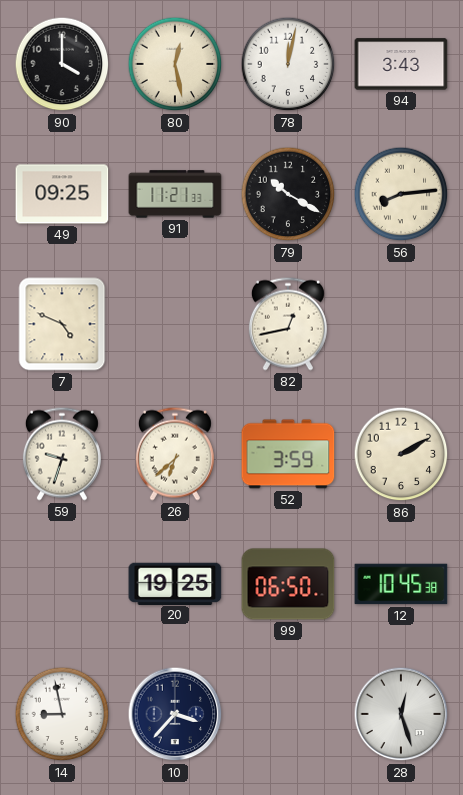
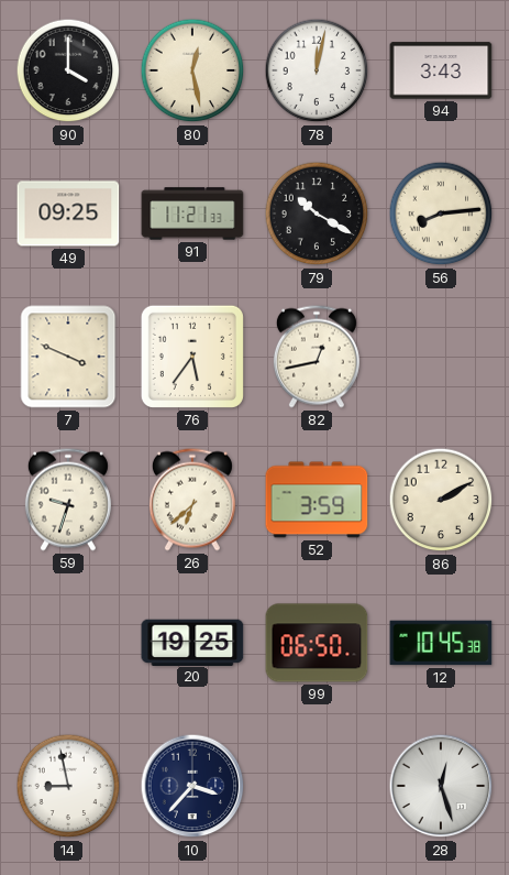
7: 4:49 -> 3:49 (68, 357)
76: none -> 5:36 (192, 357)
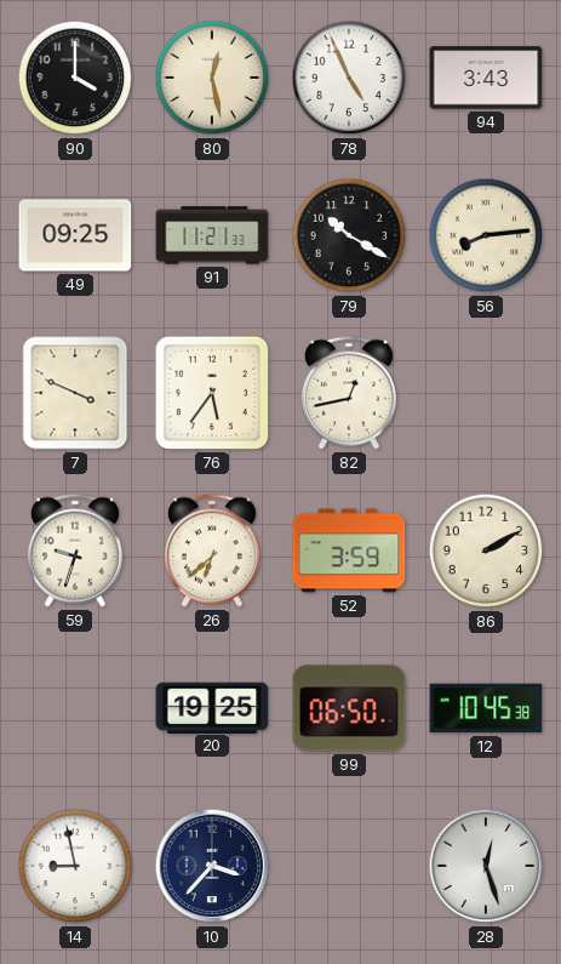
78: 12:02 -> 4:56 (349, 78)
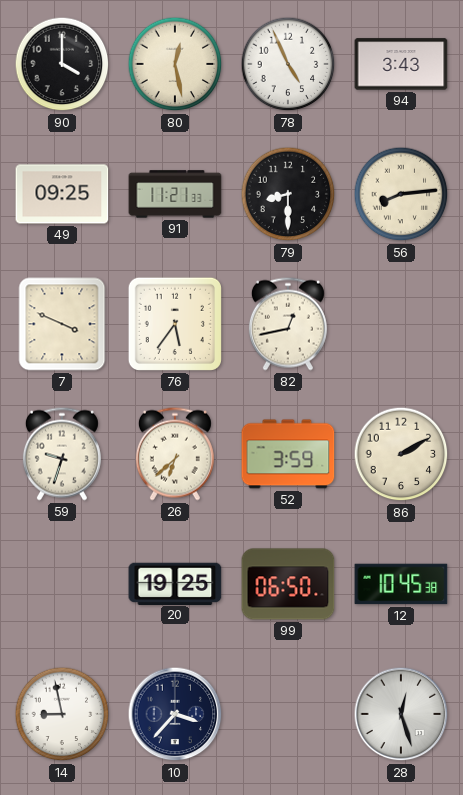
79: 10:20 -> 8:30 (288, 194)
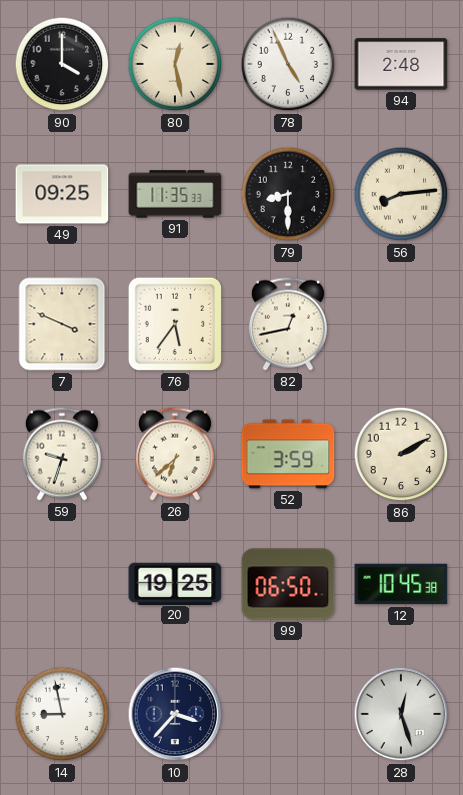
94: 3:43 -> 2:48 (401, 64)
91: 11:21 -> 11:35 (175, 194)
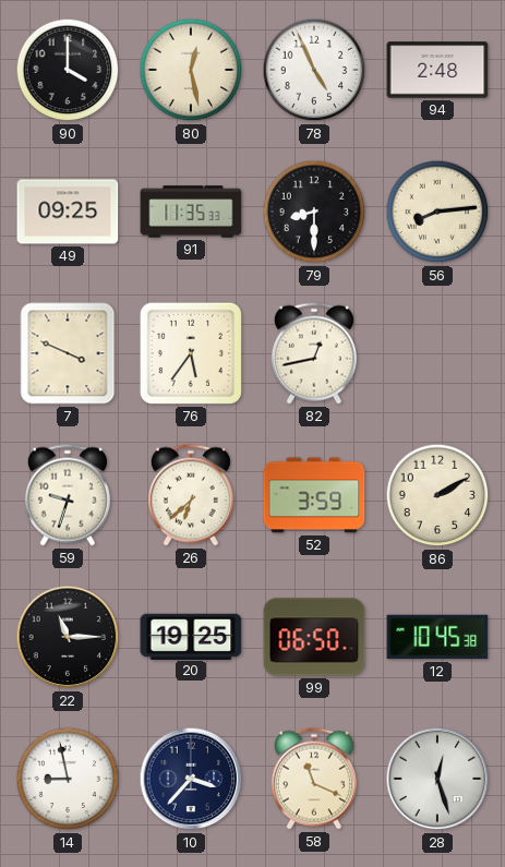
22: none -> 11:15 (68, 637)
58: none -> 11:19 (314, 779)
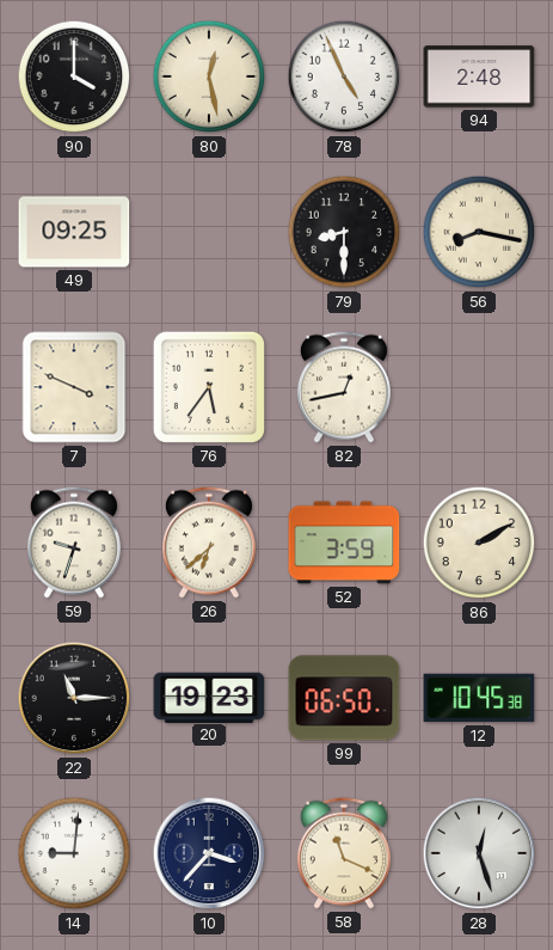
91: 11:35 -> none (191, 212)
56: 8:14 -> 8:17 (479, 232)
20: 19:25 -> 19:23 (209, 697)
14: 8:58 -> 9:01 (74, 853)
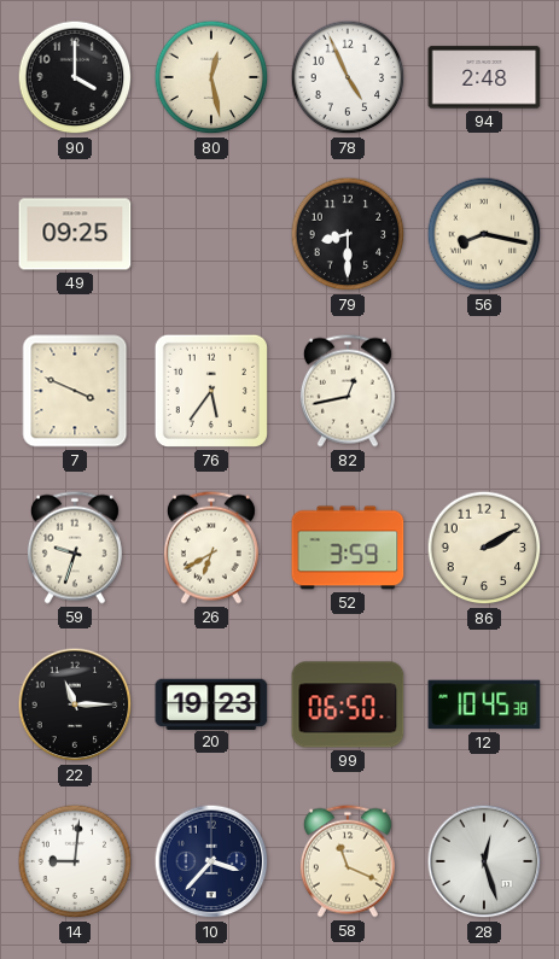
26: 6:38 -> 6:40 (211, 548)
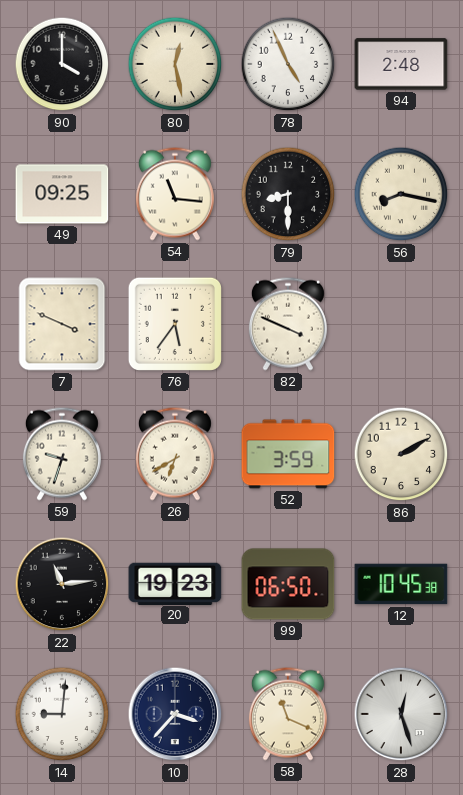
54: none -> 11:16 (175, 194)
82: 12:43 -> 3:49 (288, 324)
22: 11:15 -> 11:14 (62, 584)
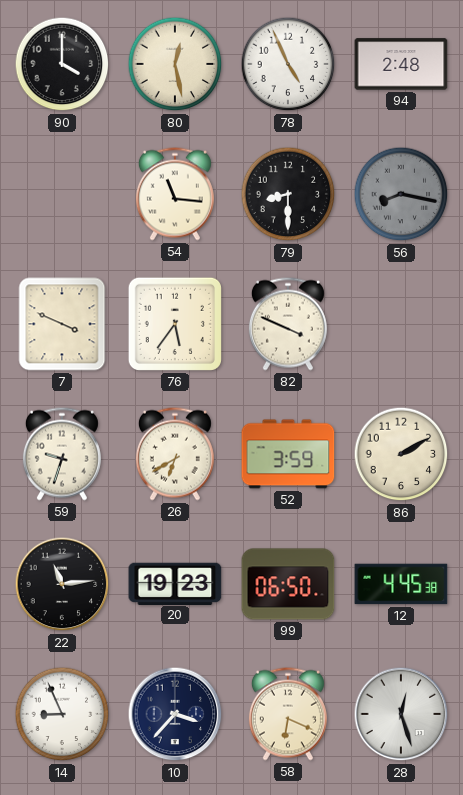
49: 09:25 -> none (62, 194)
56 dial: cream -> grey (401, 194)
12: 10:45 -> 4:45 (401, 584)
14: 9:01 -> 8:56 (62, 714)
58: 11:19 -> 6:19 (288, 714)
